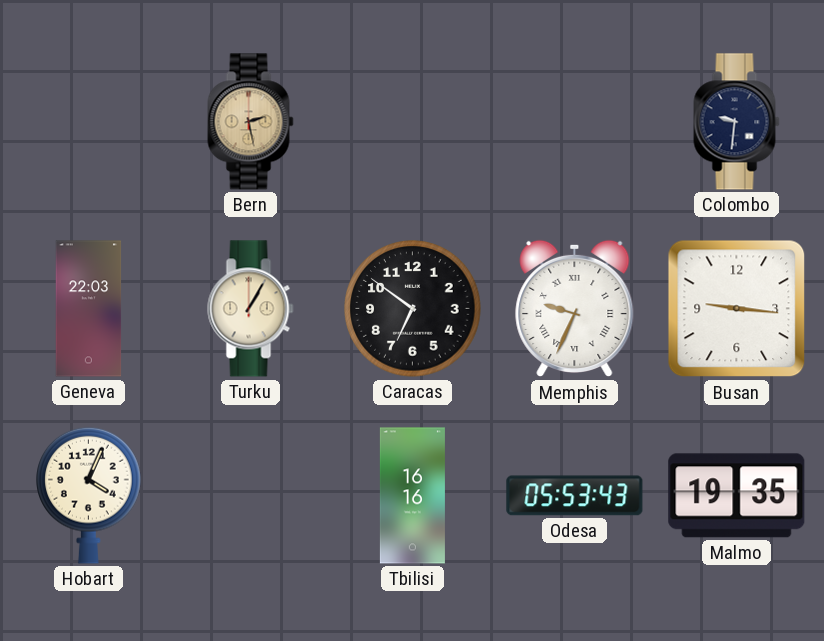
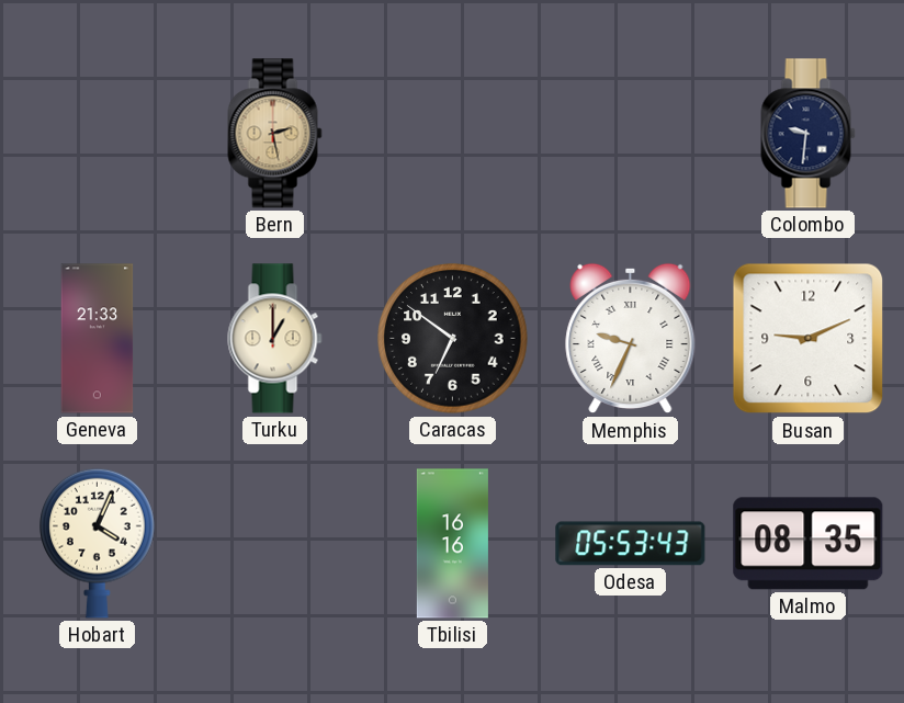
Geneva: 22:03 -> 21:33 (98, 339)
Turku: 1:05 -> 1:00 (275, 339)
Busan: 9:16 -> 9:11 (809, 339)
Malmo: 19:35 -> 08:35 (809, 544)
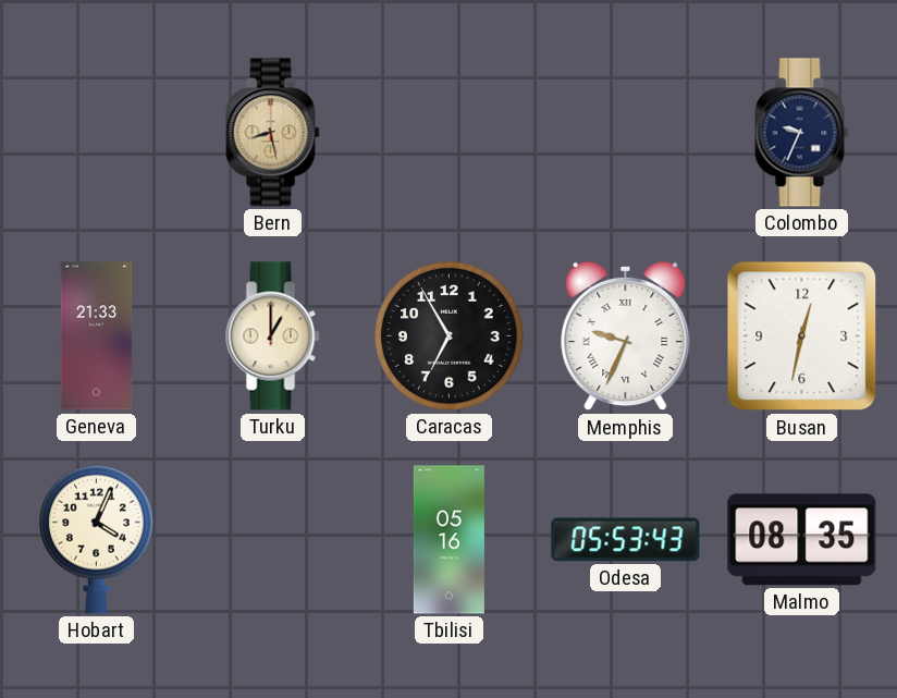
Bern: 2:28 -> 8:28 (273, 133)
Colombo: 9:31 -> 9:34 (802, 133)
Caracas: 6:51 -> 6:55 (450, 336)
Busan: 9:11 -> 12:32 (802, 336)
Tbilisi: 16:16 -> 05:16 (448, 540)
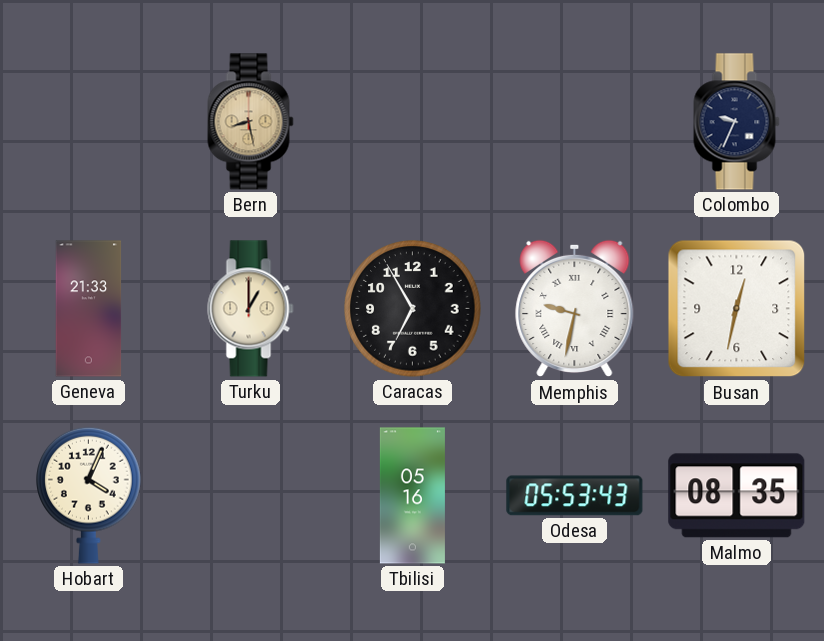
Memphis: 9:34 -> 9:32 (575, 309)
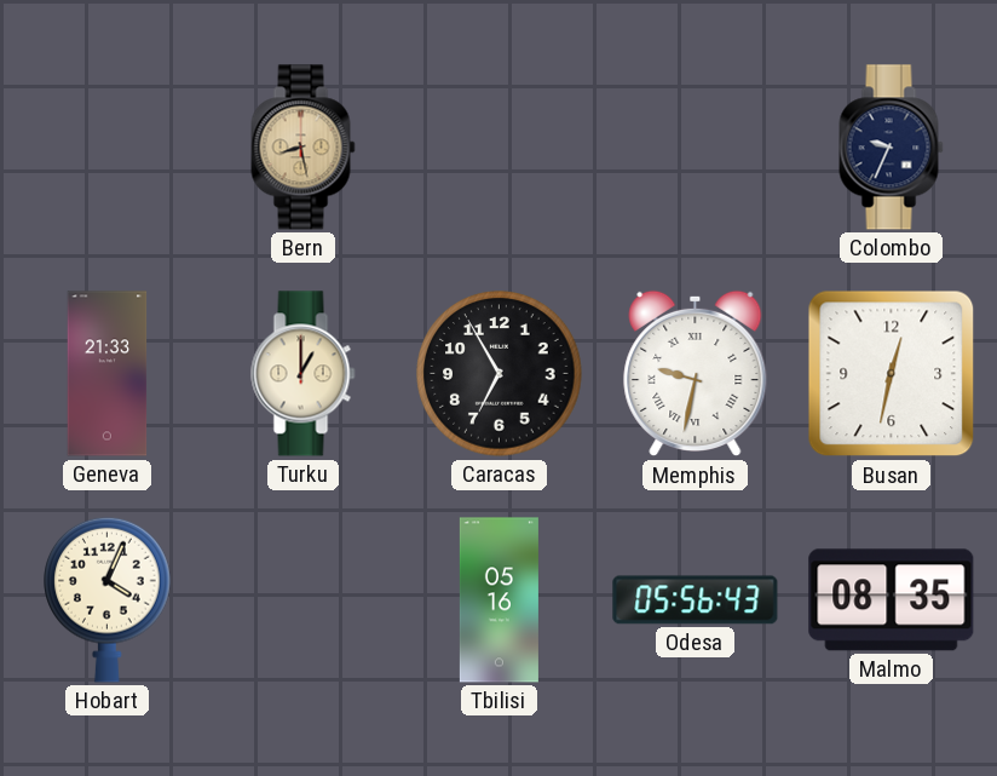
Odesa: 05:53 -> 05:56 (696, 600)
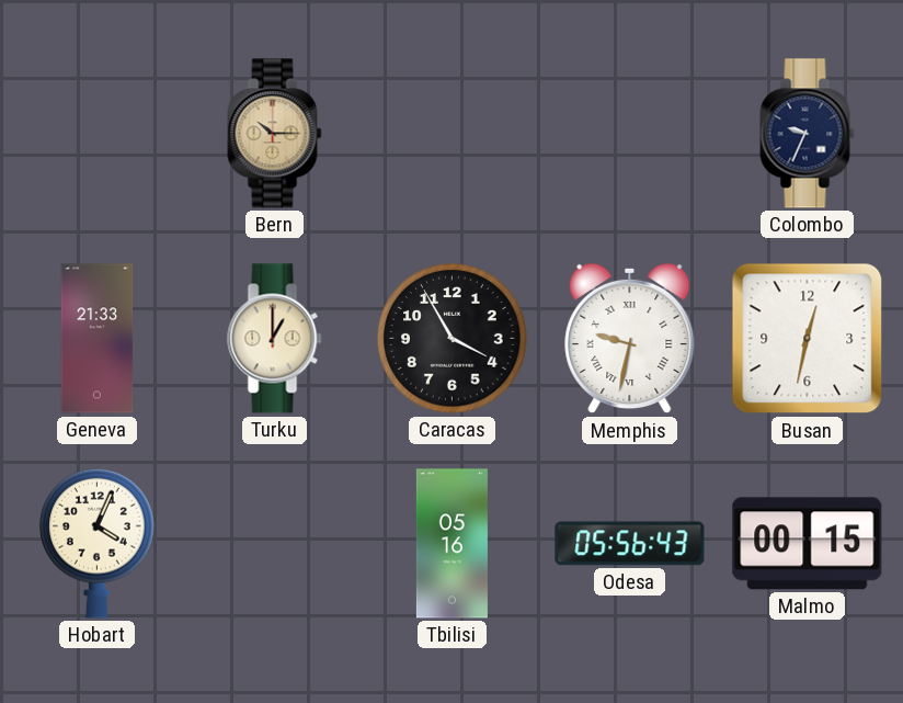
Bern: 8:28 -> 10:15 (275, 134)
Caracas: 6:55 -> 3:55 (453, 339)
Malmo: 08:35 -> 00:15 (808, 544)
